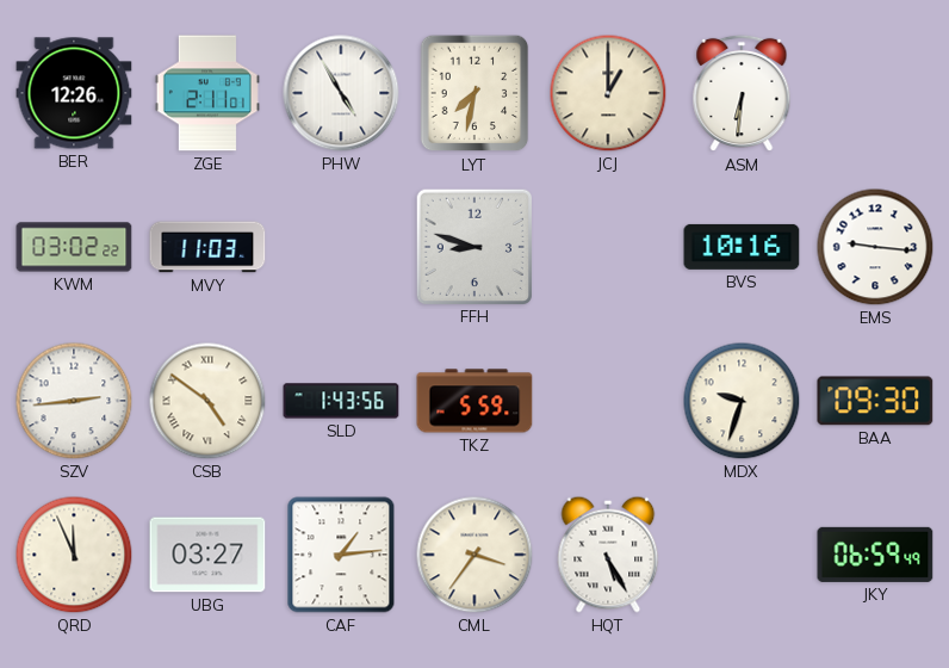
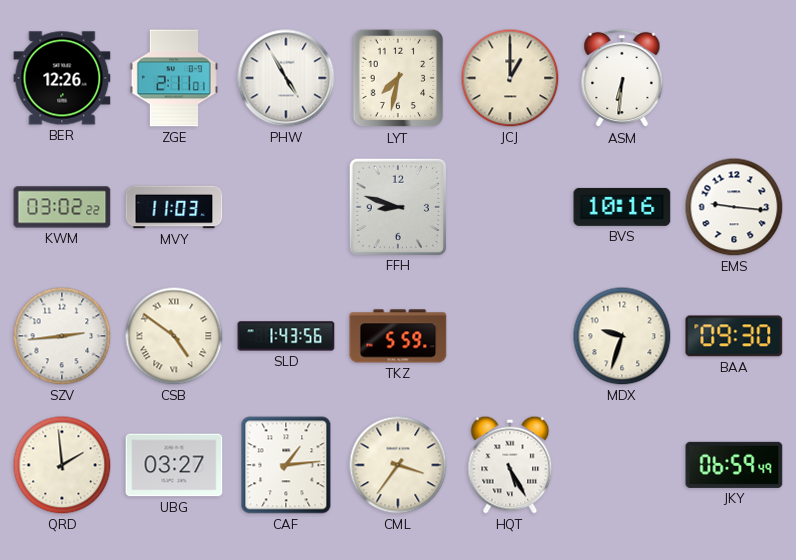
QRD: 11:56 -> 1:59 (62, 465)
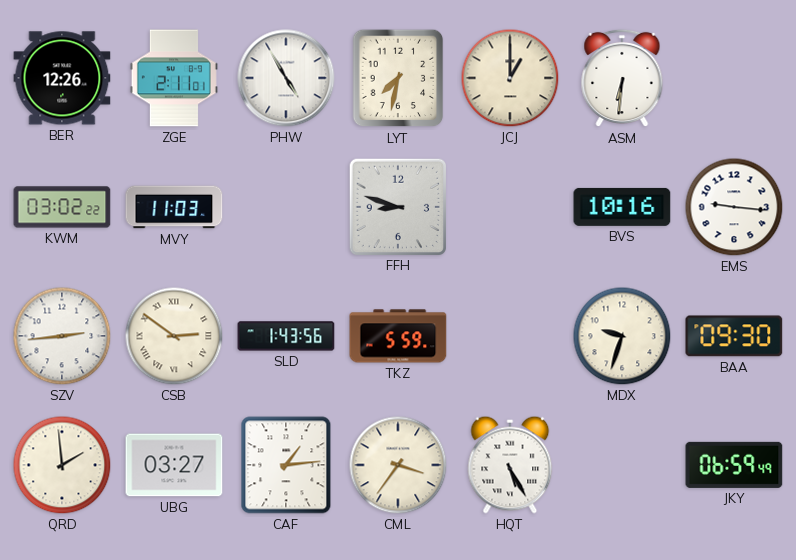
CSB: 4:51 -> 2:51 (174, 336)
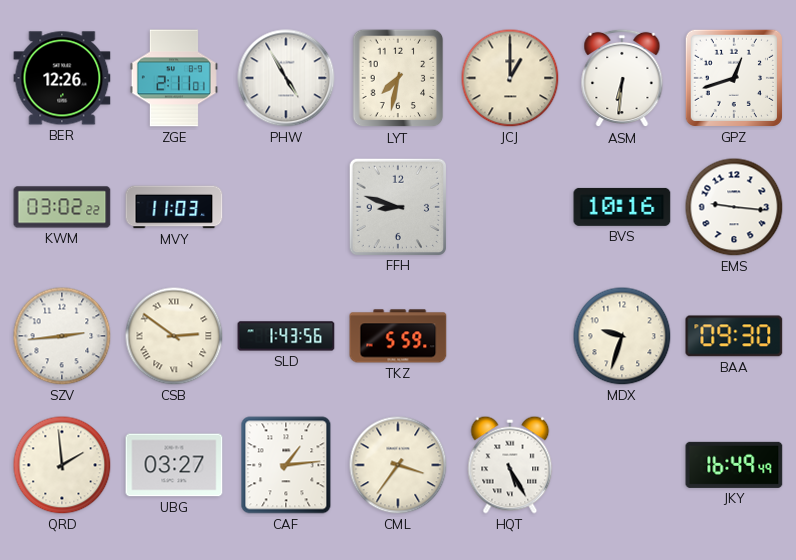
GPZ: none -> 12:42 (734, 78)
JKY: 06:59 -> 16:49 (734, 465)
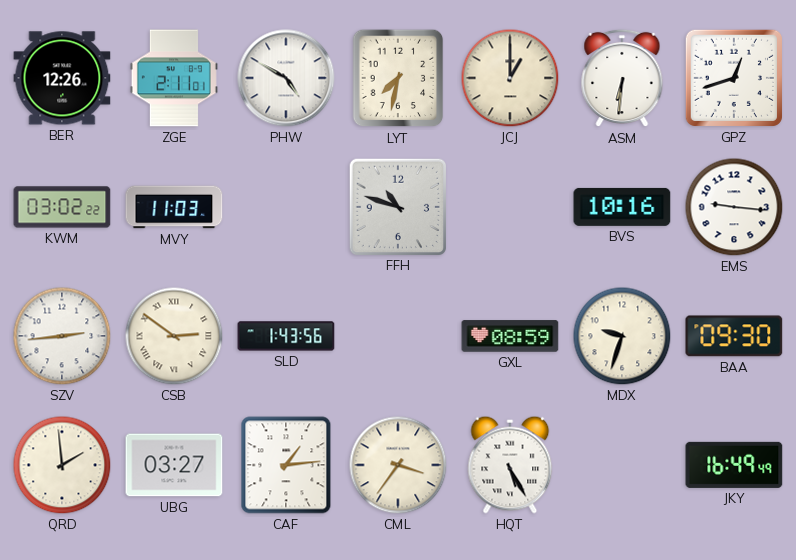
PHW: 4:55 -> 4:50 (286, 78)
FFH: 8:48 -> 10:48 (397, 206)
TKZ: 5:59 -> none (398, 336)
GXL: none -> 08:59 (510, 336)
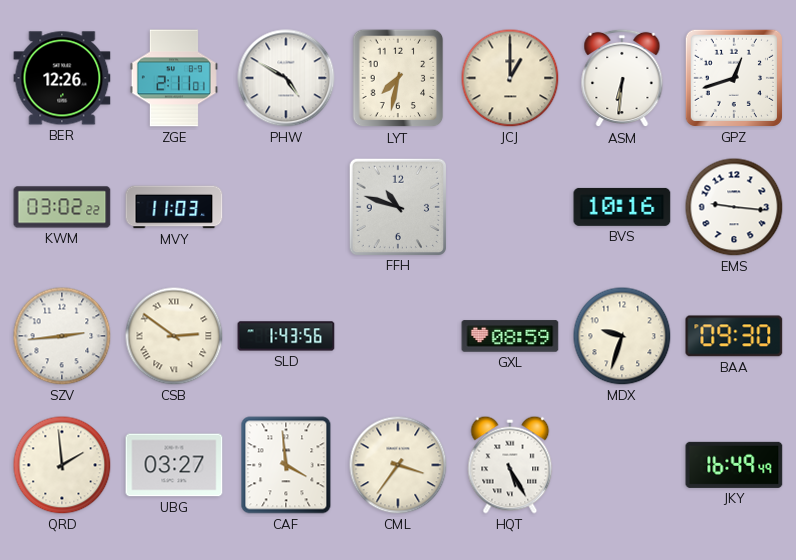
CAF: 1:14 -> 3:59 (286, 465)
